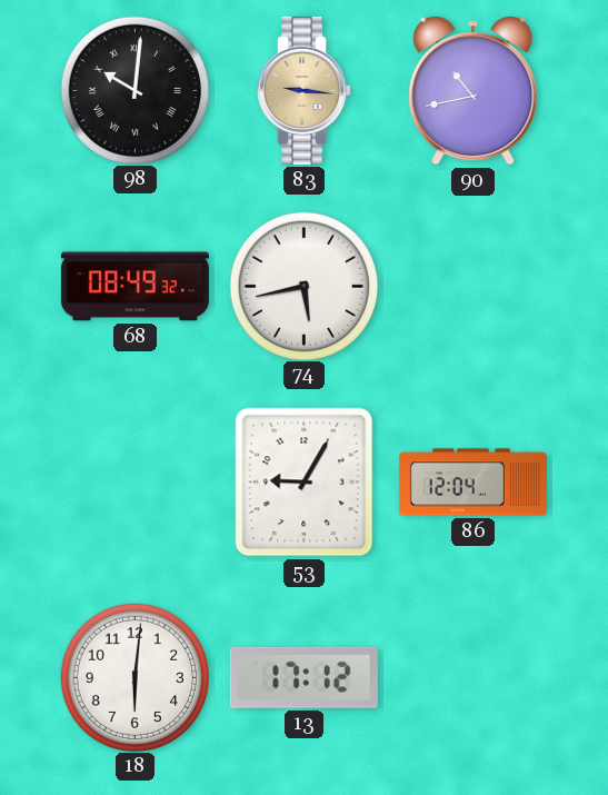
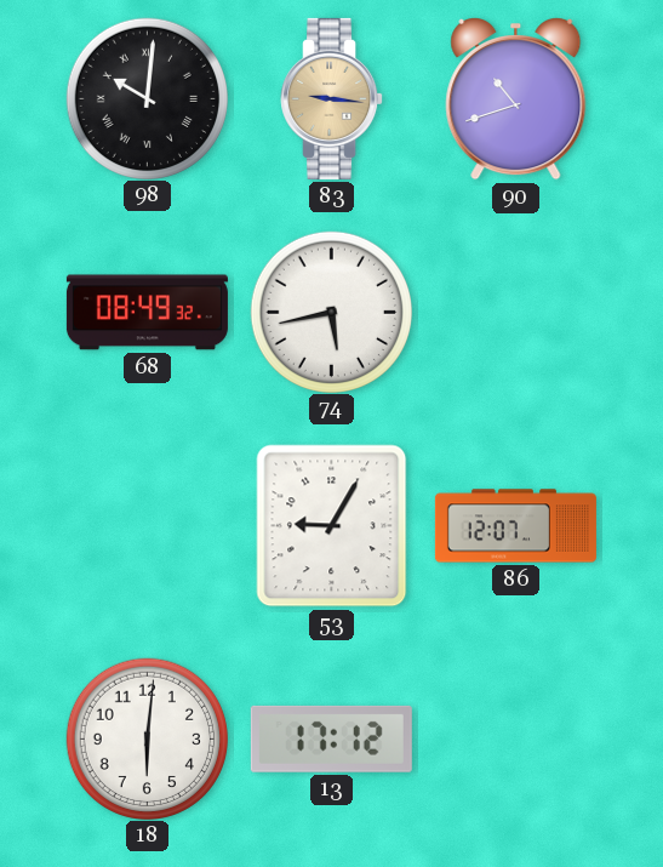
90: 10:43 -> 10:42 (516, 99)
86: 12:04 -> 12:07 (515, 526)
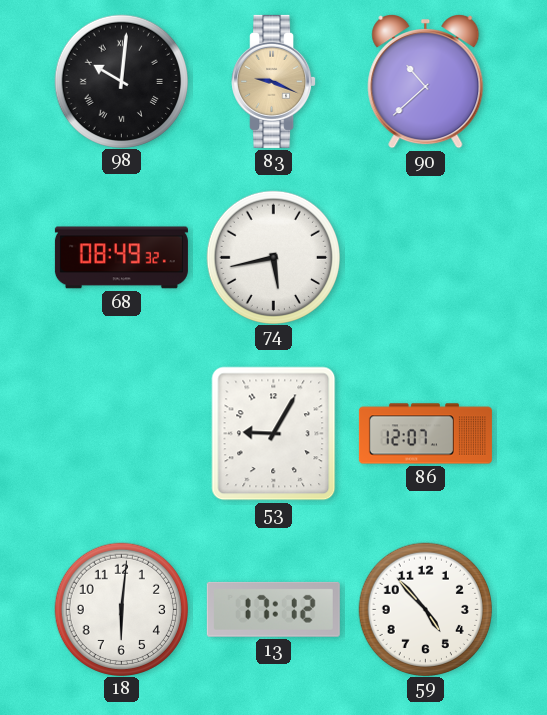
83: 9:16 -> 9:19 (274, 81)
90: 10:42 -> 10:38 (426, 82)
59: none -> 4:53 (425, 609)
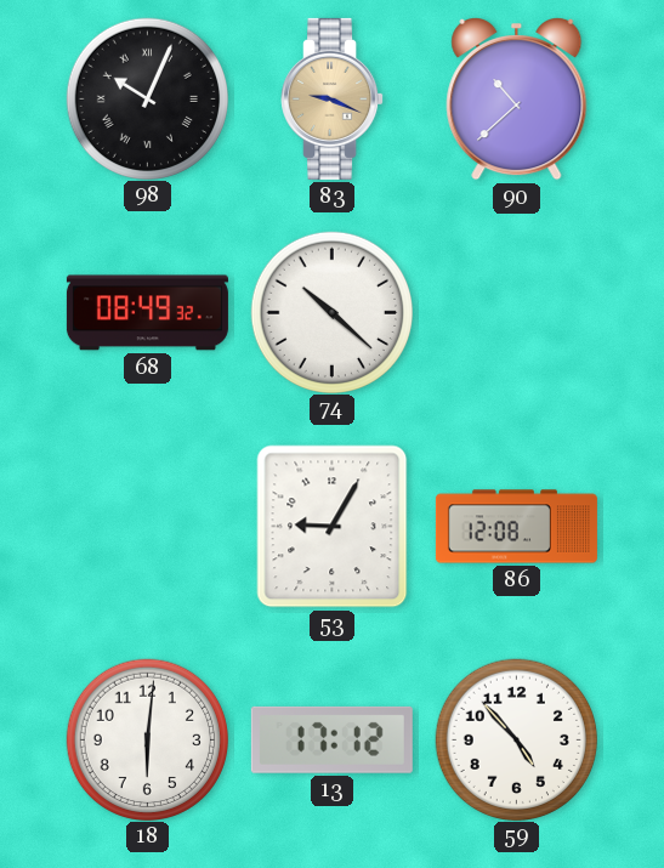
98: 10:01 -> 10:04 (147, 98)
74: 5:43 -> 10:22 (331, 312)
86: 12:07 -> 12:08 (516, 527)
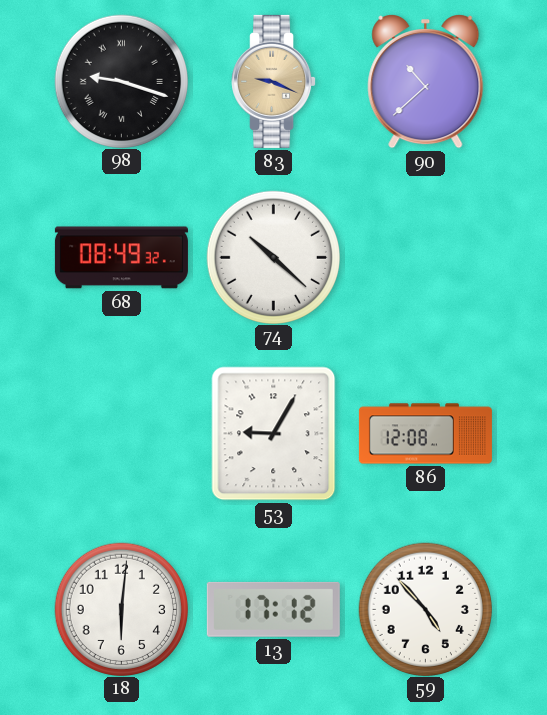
98: 10:04 -> 9:18 (121, 81)
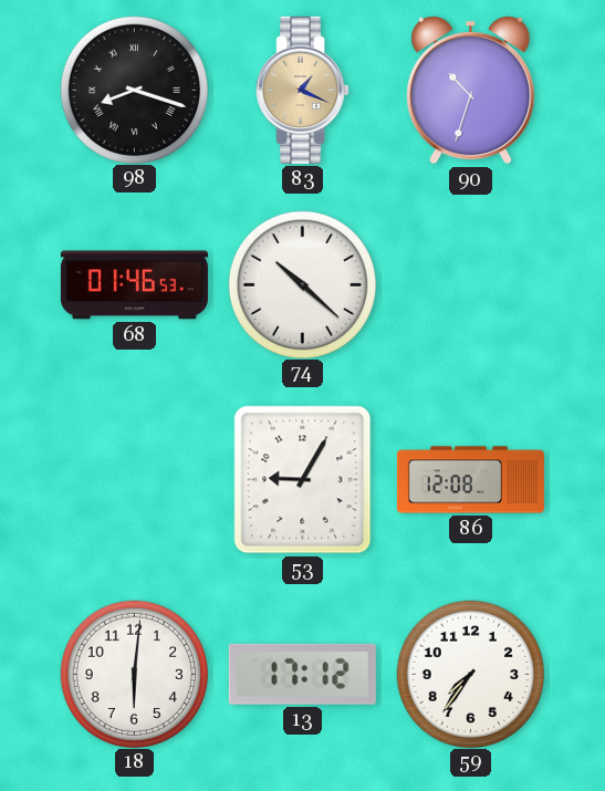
98: 9:18 -> 8:18 (134, 90)
83: 9:19 -> 1:19 (303, 90)
90: 10:38 -> 10:33 (471, 91)
68: 08:49 -> 01:46 (134, 285)
59: 4:53 -> 7:36 (470, 674)
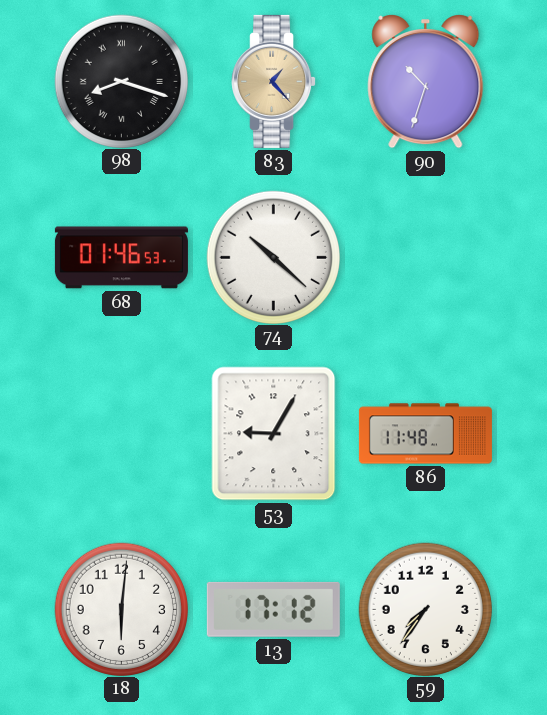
83: 1:19 -> 1:23 (274, 81)
86: 12:08 -> 11:48 (425, 434)
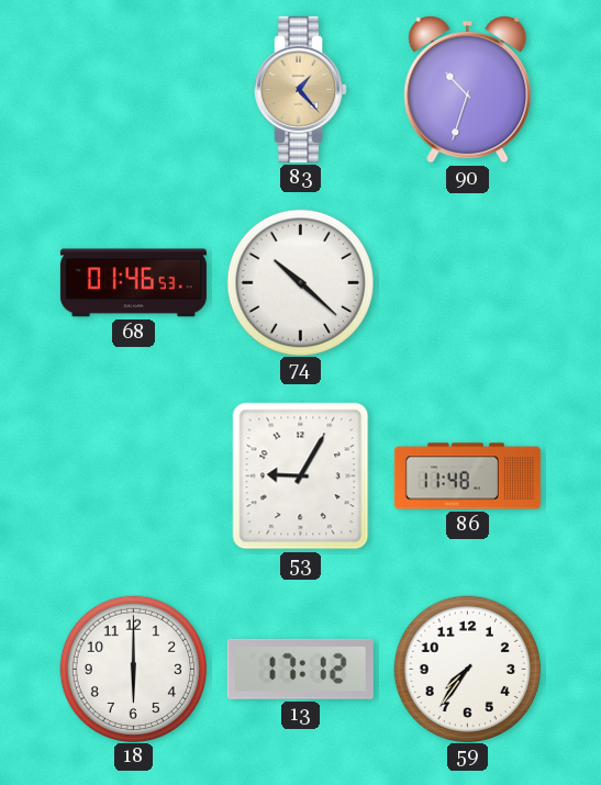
98: 8:18 -> none (121, 81)
18: 6:01 -> 6:00 (133, 669)
